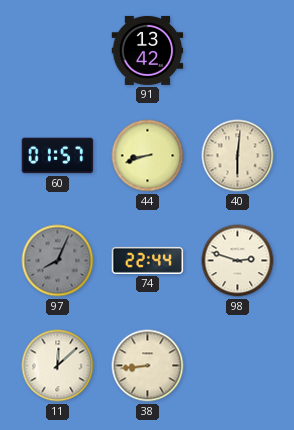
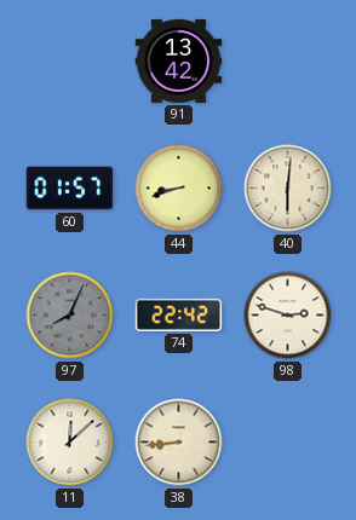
74: 22:44 -> 22:42 (179, 314)
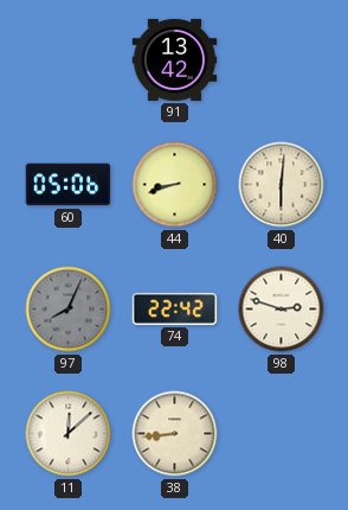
60: 01:57 -> 05:06 (69, 185)
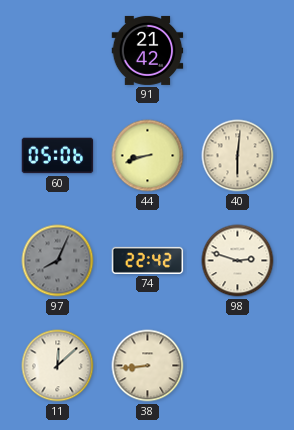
91: 13:42 -> 21:42 (148, 50)
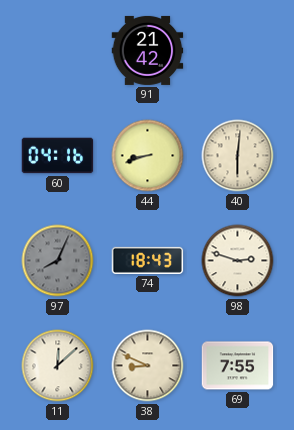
60: 05:06 -> 04:16 (58, 156)
74: 22:42 -> 18:43 (148, 260)
38: 8:44 -> 8:49 (148, 366)
69: none -> 7:55 (238, 366)
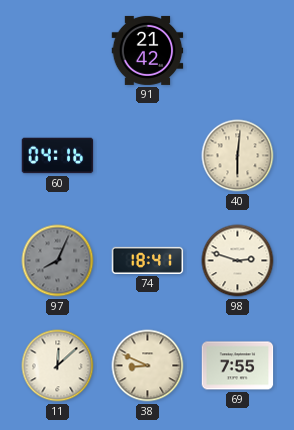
44: 8:42 -> none (148, 156)
74: 18:43 -> 18:41 (148, 260)
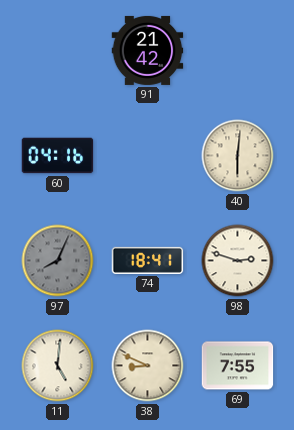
11: 12:08 -> 5:01 (58, 366)
